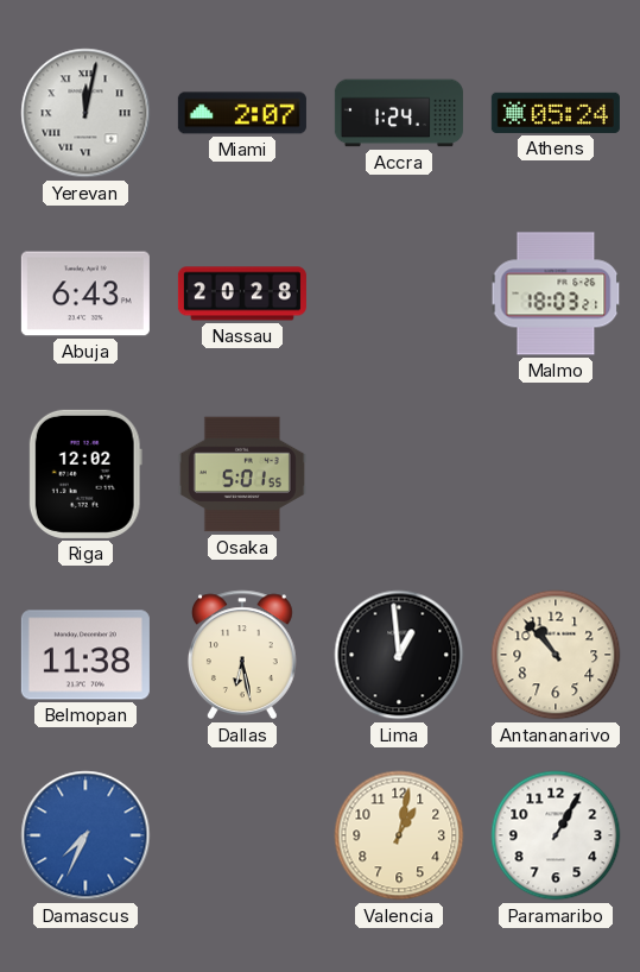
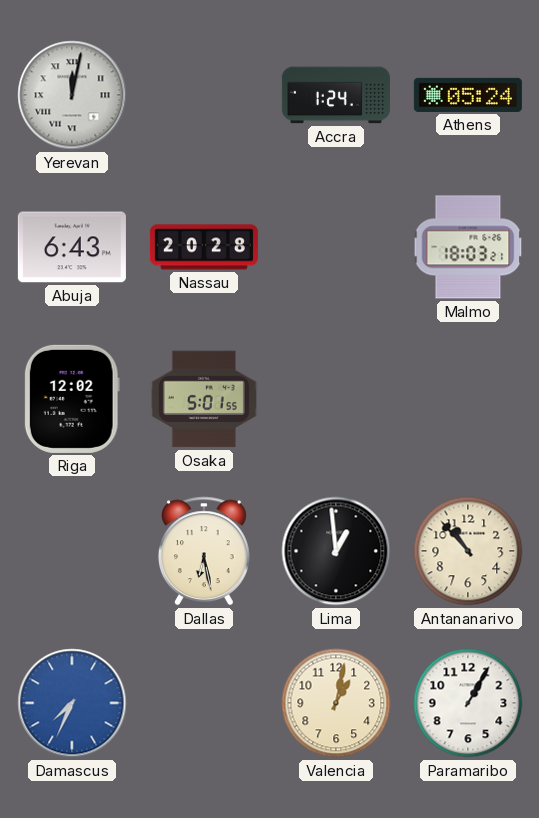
Miami: 2:07 -> none (242, 113)
Belmopan: 11:38 -> none (85, 655)
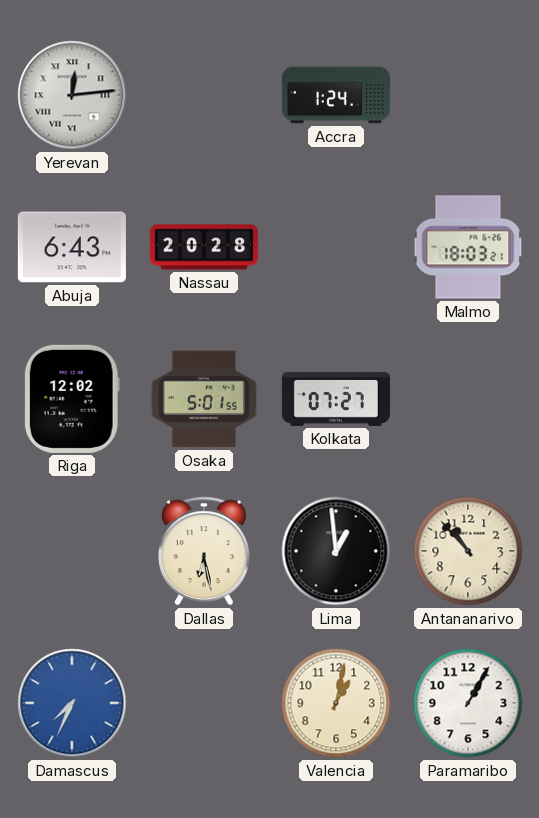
Yerevan: 12:02 -> 12:14 (72, 95)
Athens: 05:24 -> none (468, 95)
Kolkata: none -> 07:27 (336, 399)
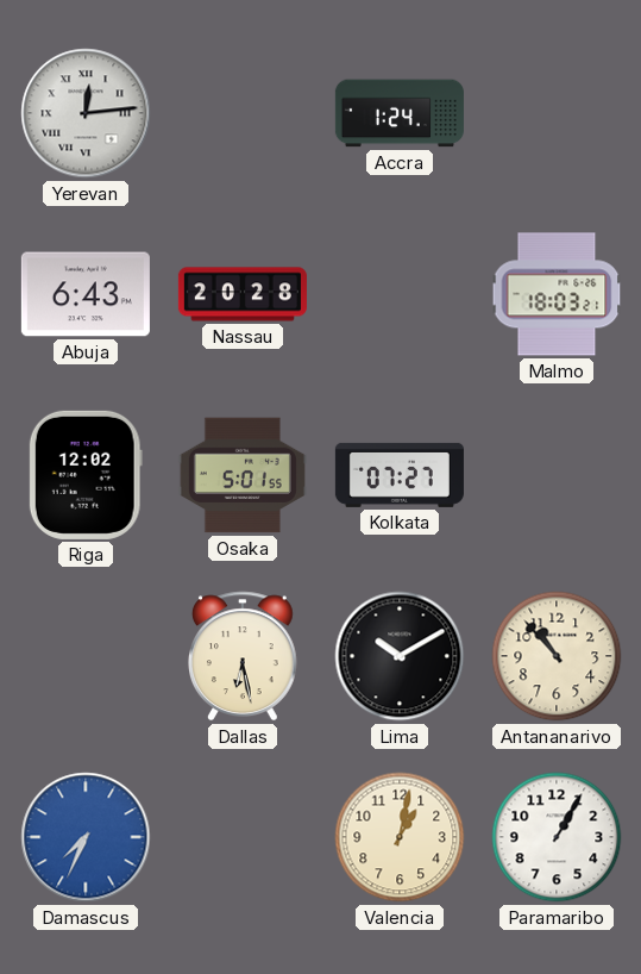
Lima: 12:59 -> 10:10 (400, 656)
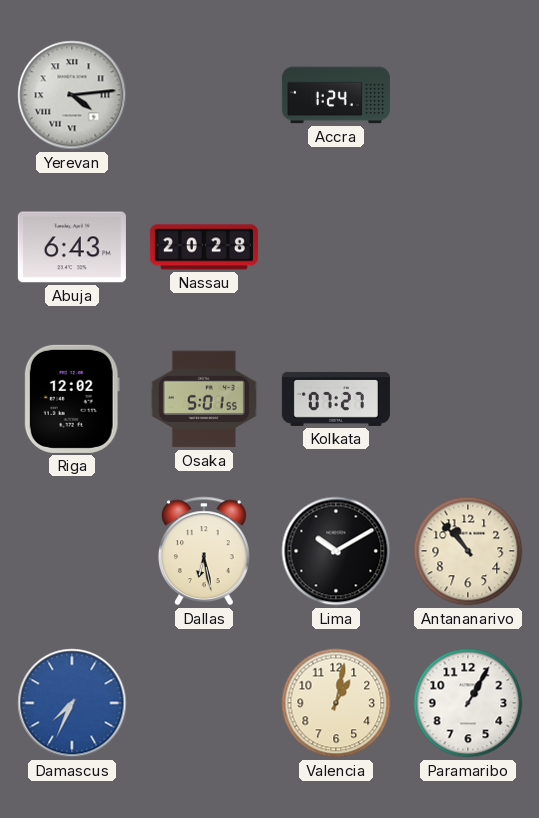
Yerevan: 12:14 -> 4:14 (72, 95)
Malmo: 18:03 -> none (557, 294)
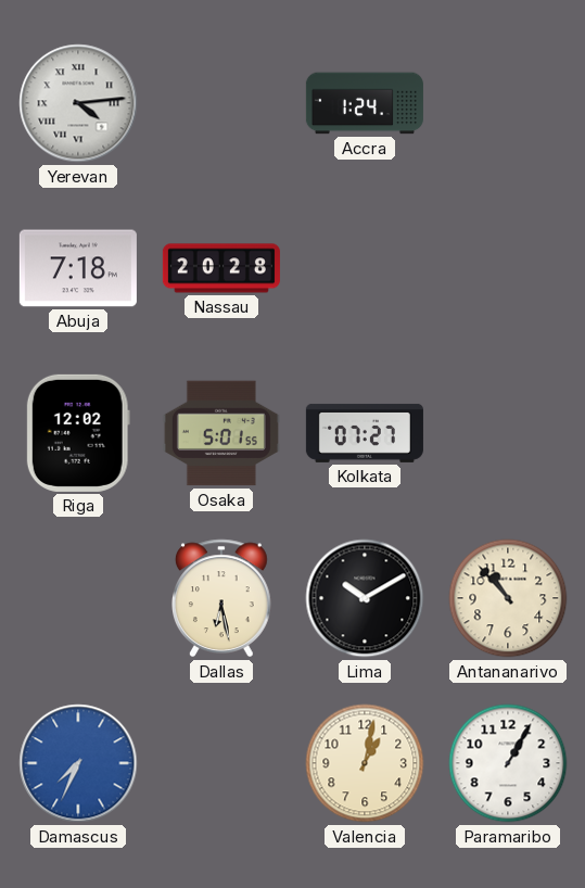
Abuja: 6:43 -> 7:18 (78, 268)
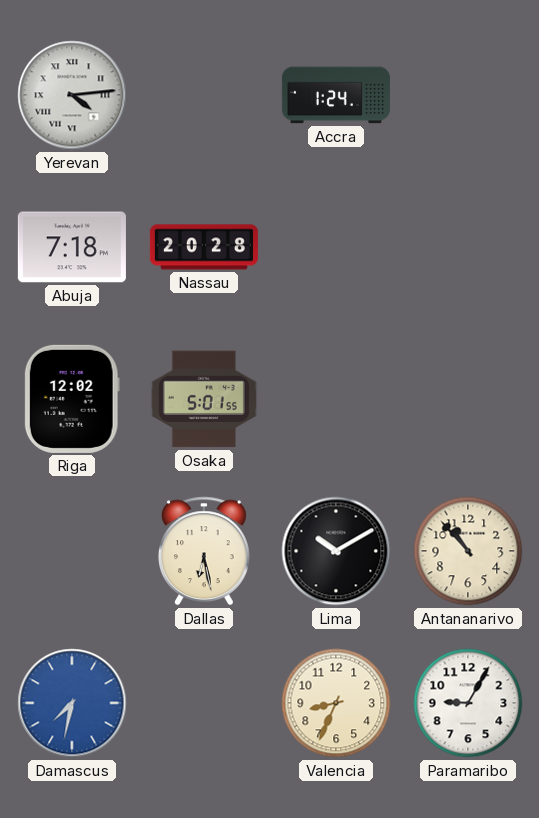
Kolkata: 07:27 -> none (365, 433)
Damascus: 7:34 -> 7:32 (72, 703)
Valencia: 1:02 -> 8:34 (336, 703)
Paramaribo: 1:05 -> 9:05 (468, 703)
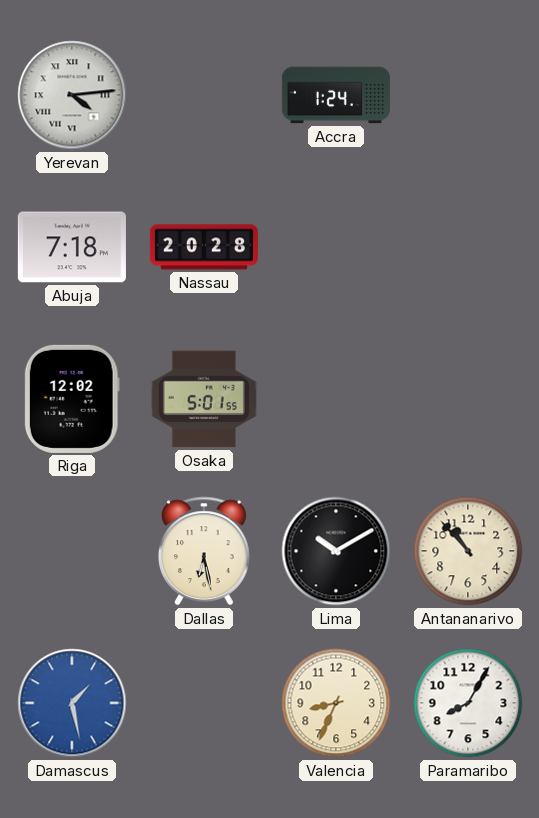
Damascus: 7:32 -> 1:28 (72, 703)
Paramaribo: 9:05 -> 8:05 (468, 703)
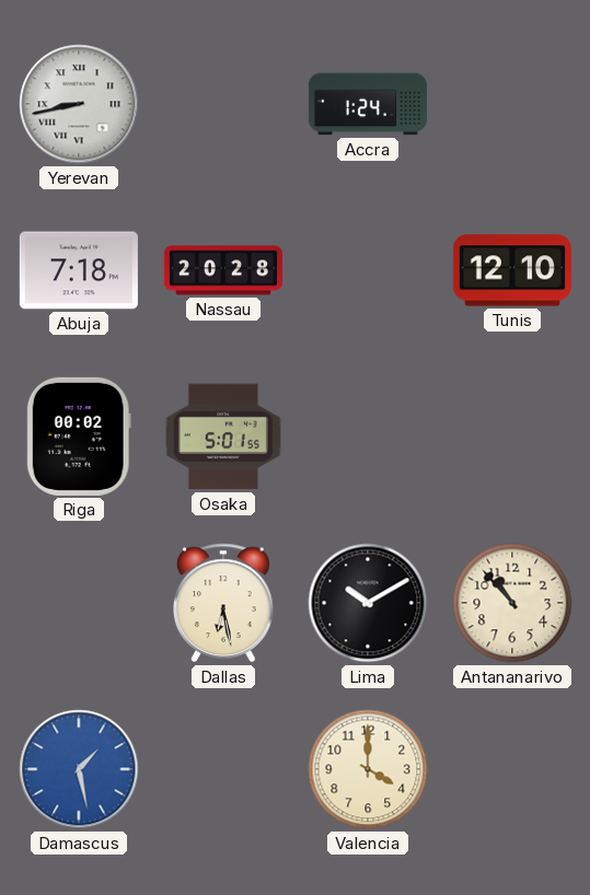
Yerevan: 4:14 -> 8:43 (79, 104)
Tunis: none -> 12:10 (512, 270)
Riga: 12:02 -> 00:02 (79, 437)
Valencia: 8:34 -> 4:00 (368, 769)
Paramaribo: 8:05 -> none (468, 703)
